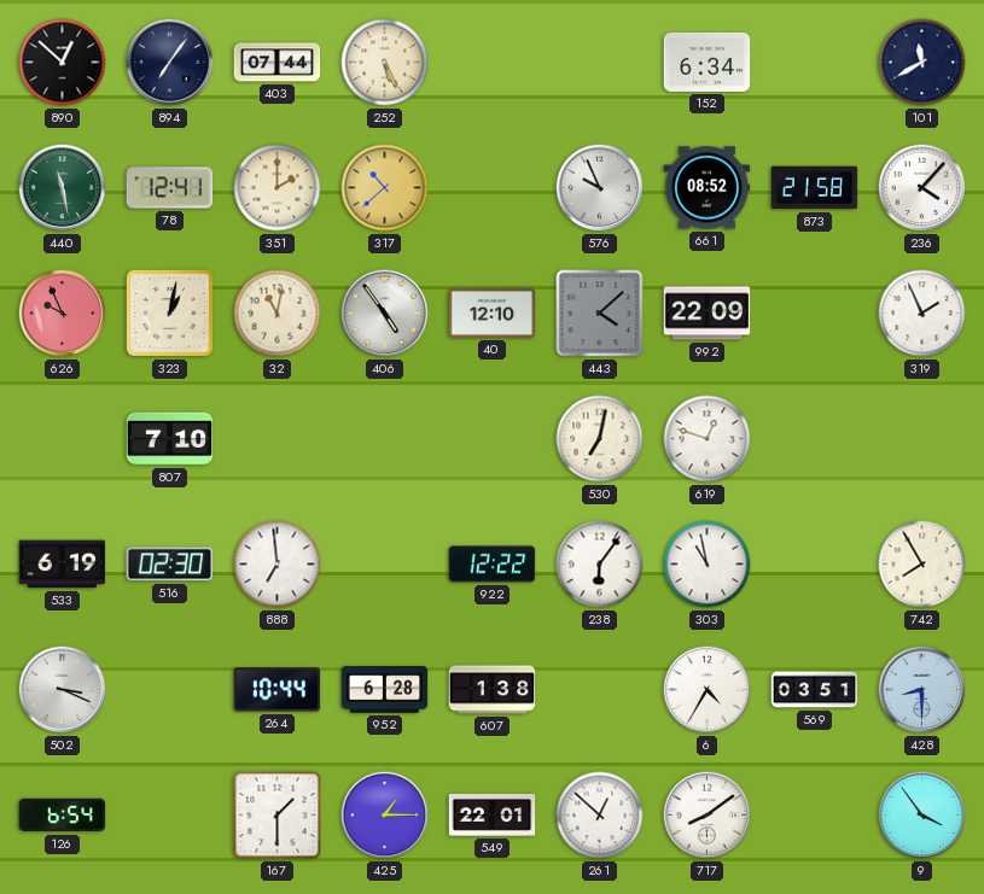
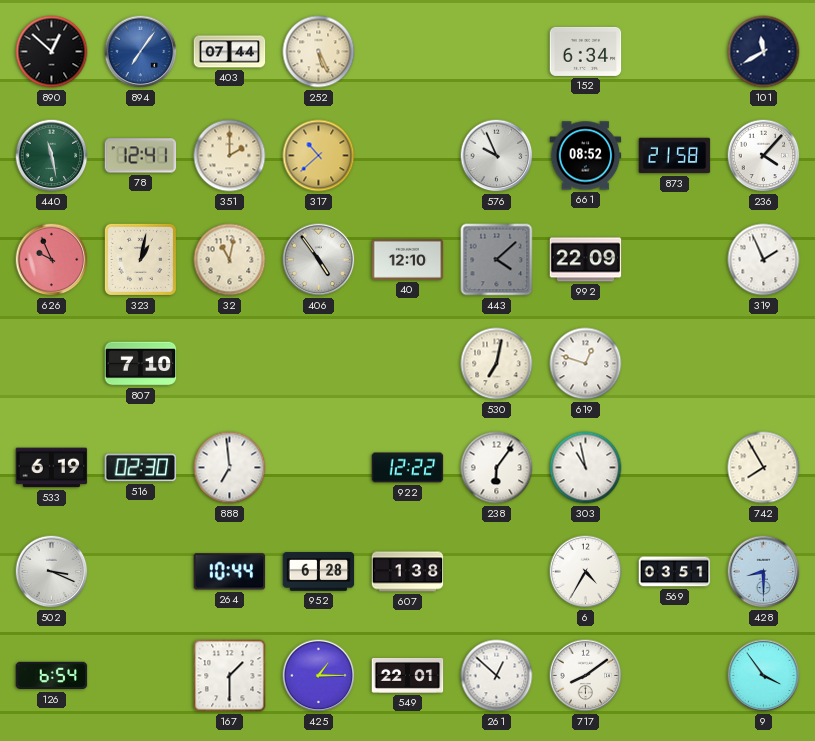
894 dial: navy -> blue (141, 52)
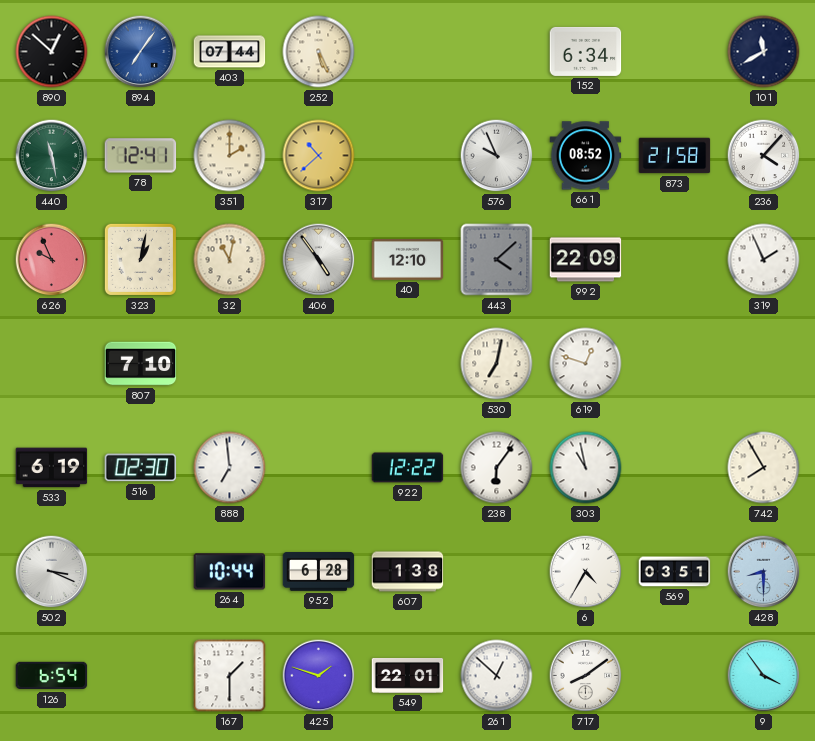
425: 1:15 -> 1:48 (319, 676)
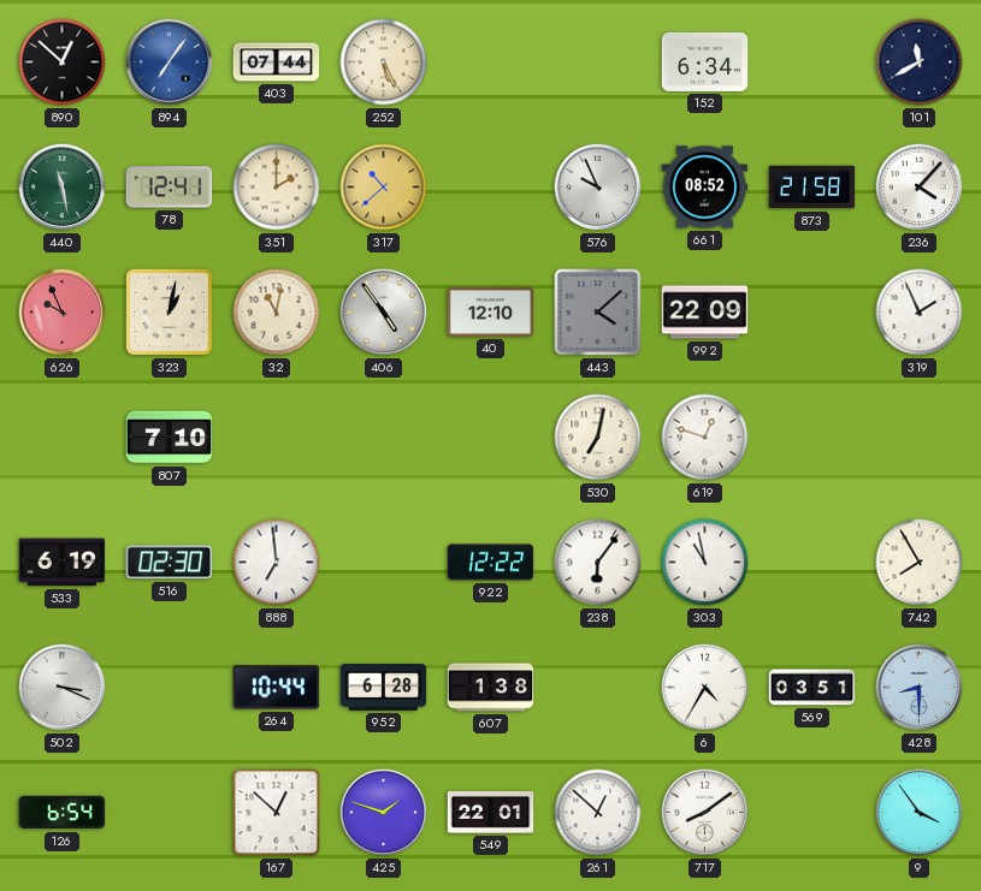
167: 1:30 -> 12:52 (277, 813)
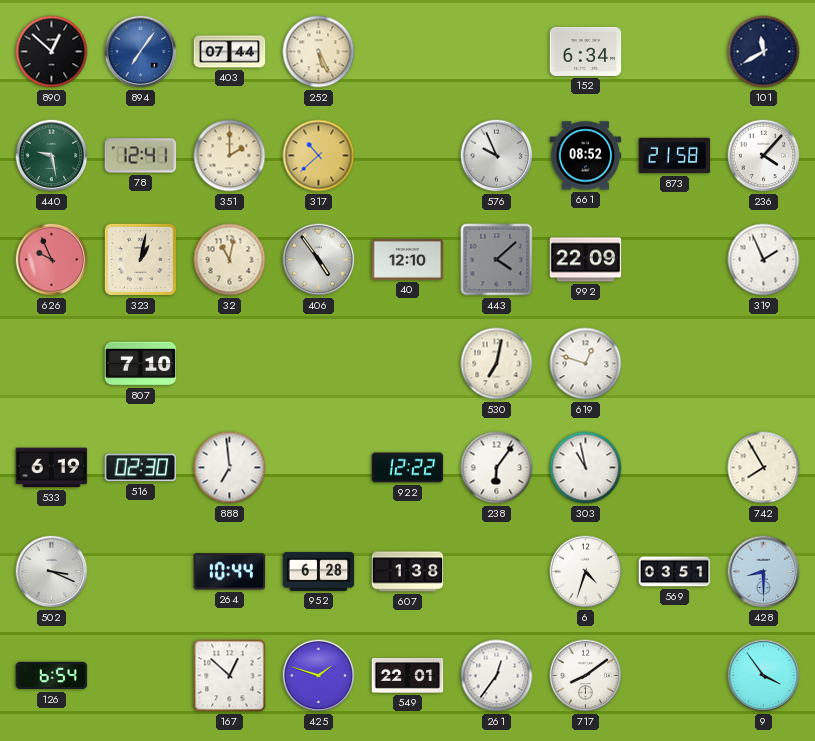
440: 11:28 -> 9:28 (52, 156)
6: 4:35 -> 4:33 (586, 572)
261: 12:52 -> 12:36 (497, 676)
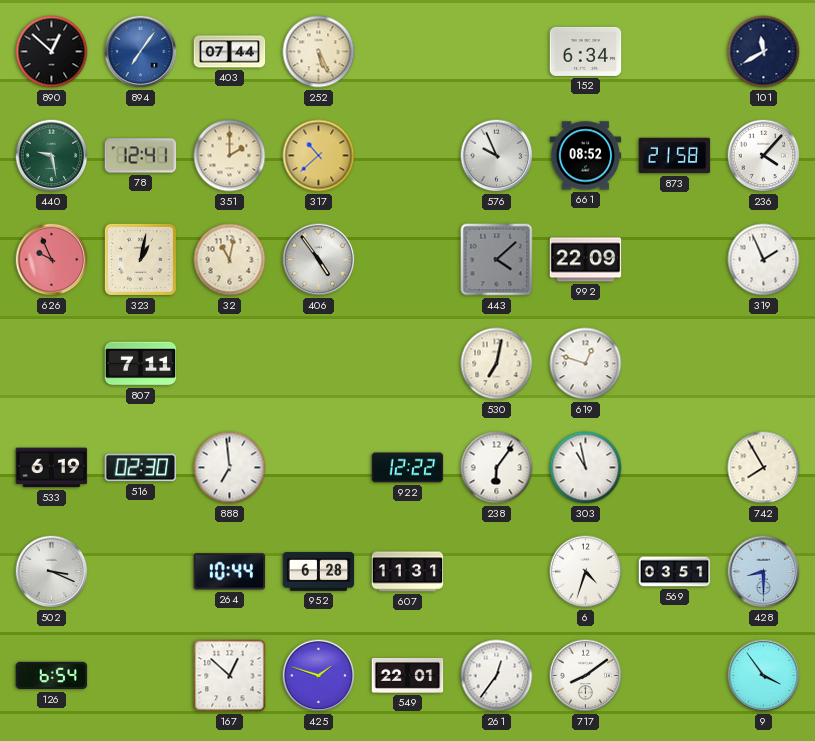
40: 12:10 -> none (408, 259)
807: 7:10 -> 7:11 (141, 364)
607: 1:38 -> 11:31 (408, 572)
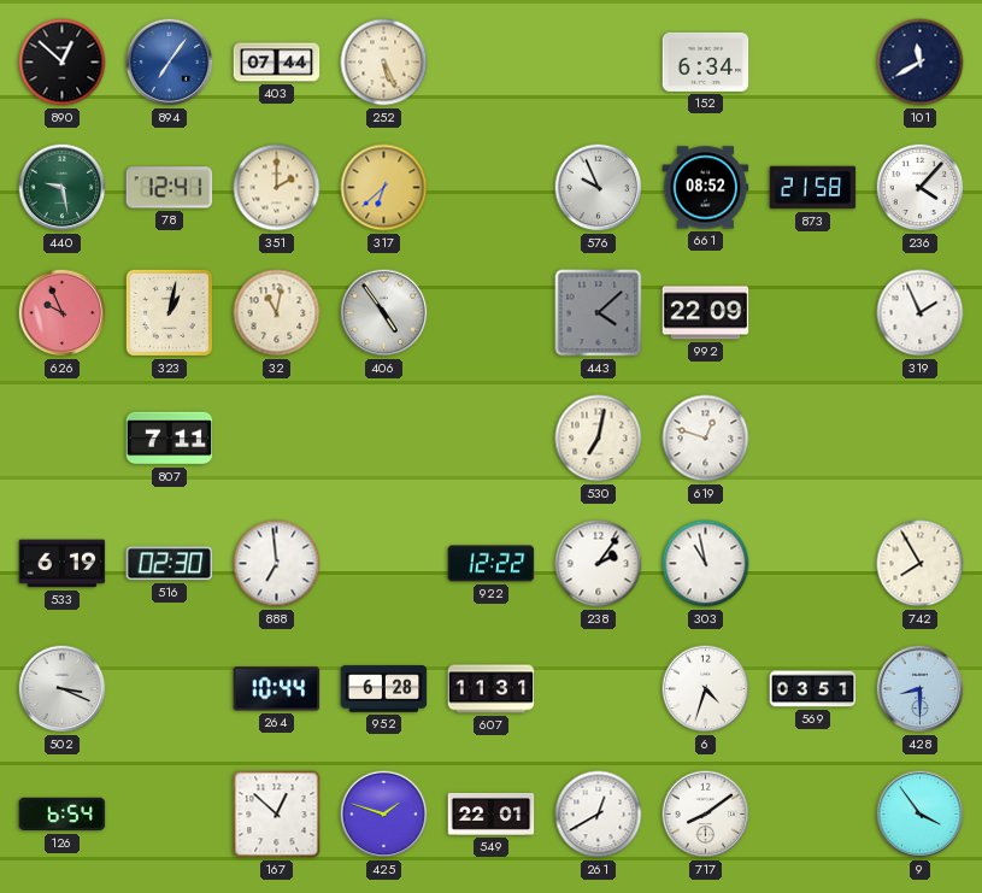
317: 10:38 -> 6:38 (384, 188)
238: 6:06 -> 2:06 (599, 564)
261: 12:36 -> 12:40 (599, 815)
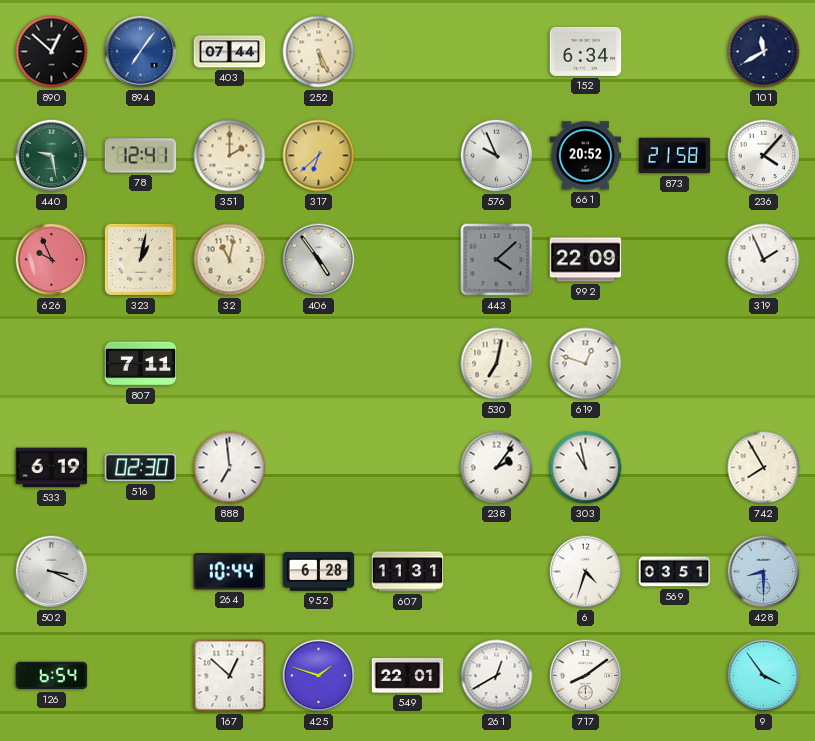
661: 08:52 -> 20:52 (586, 156)
922: 12:22 -> none (492, 564)
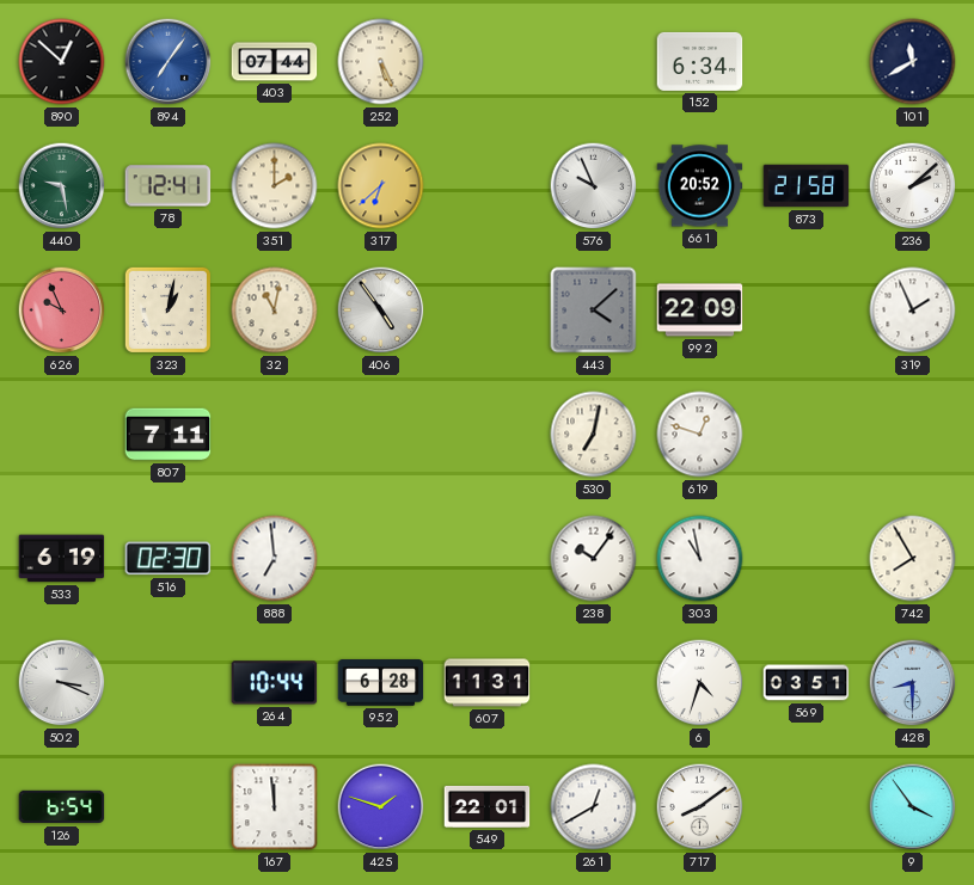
236: 4:07 -> 2:08 (913, 186)
238: 2:06 -> 10:06 (594, 559)
167: 12:52 -> 11:59 (275, 807)
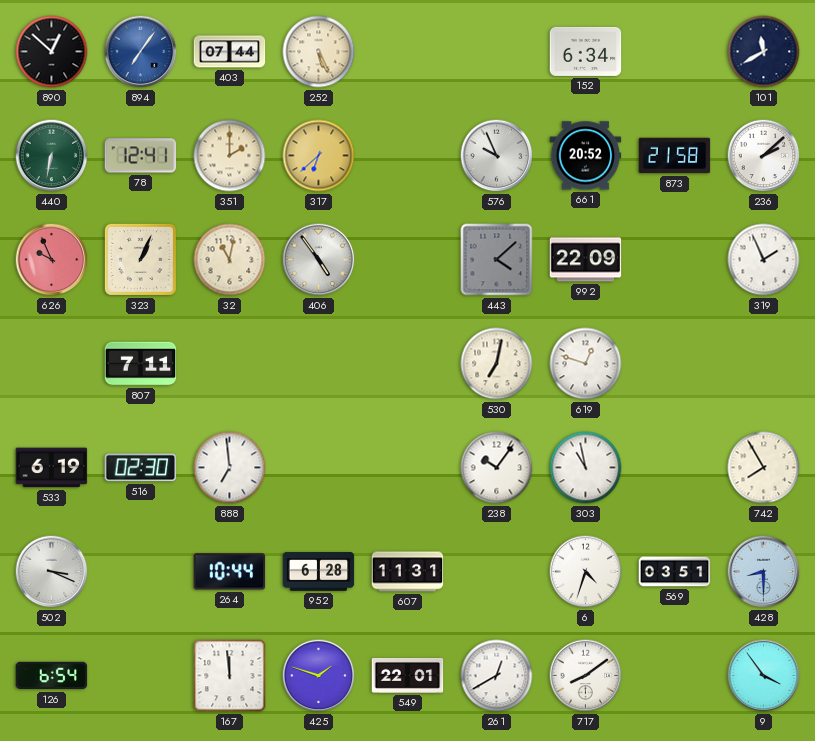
440: 9:28 -> 6:32 (52, 156)
323: 1:02 -> 1:04 (140, 259)
